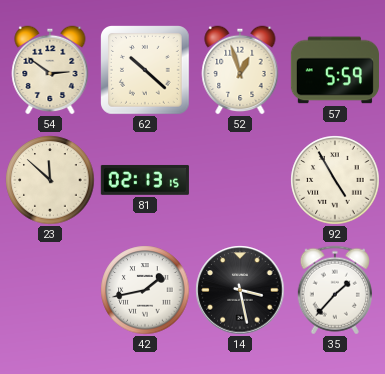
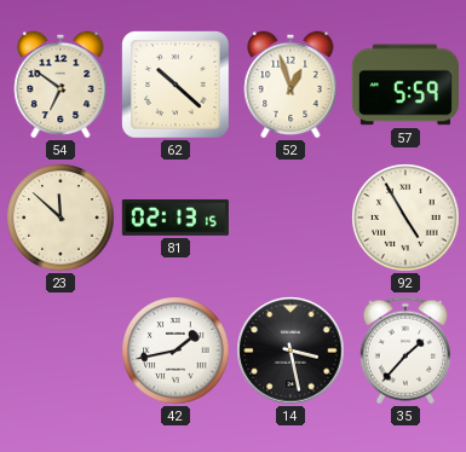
54: 2:51 -> 6:51 (61, 85)
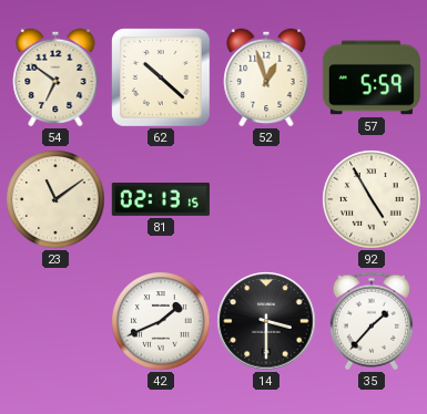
23: 11:52 -> 11:09 (55, 199)
42: 1:43 -> 1:41 (161, 321)
14: 3:28 -> 3:30 (266, 321)
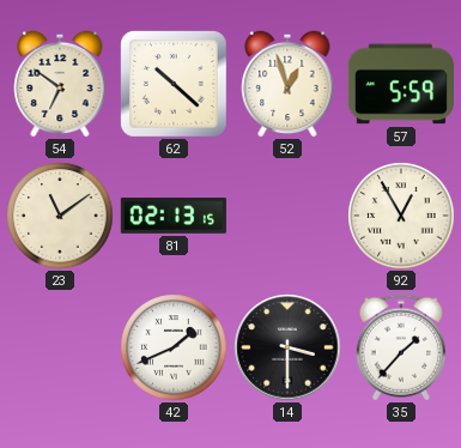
92: 4:55 -> 12:55 (401, 216)
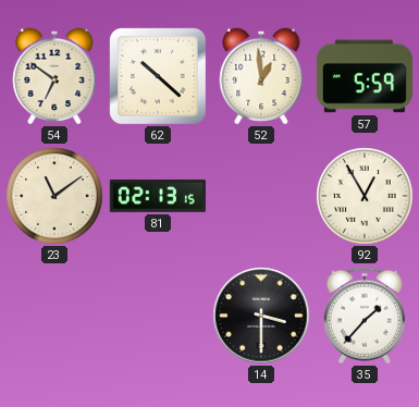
52: 12:57 -> 12:59 (261, 76)
42: 1:41 -> none (174, 347)
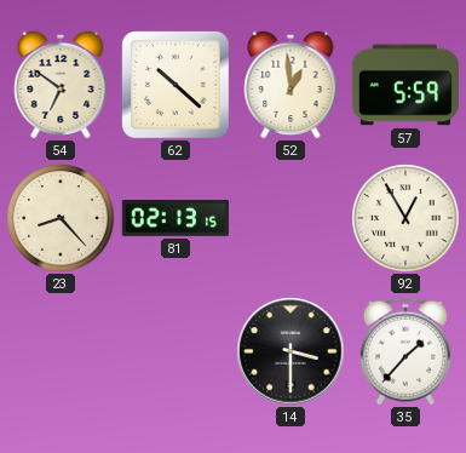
23: 11:09 -> 8:23 (61, 218)
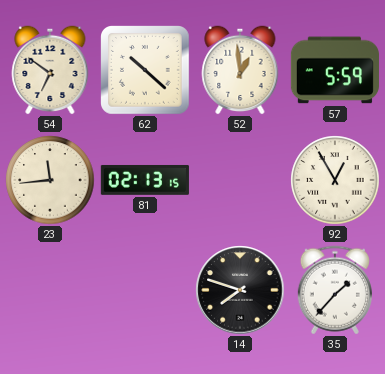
23: 8:23 -> 11:44 (50, 180)
14: 3:30 -> 7:48 (240, 290)
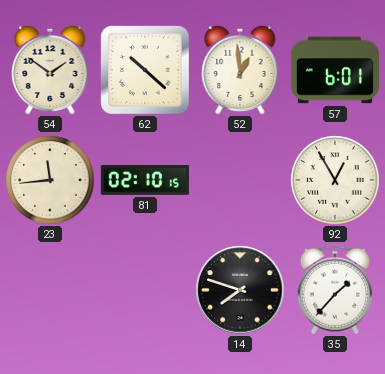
54: 6:51 -> 1:51 (50, 70)
57: 5:59 -> 6:01 (335, 70)
81: 02:13 -> 02:10 (145, 180)
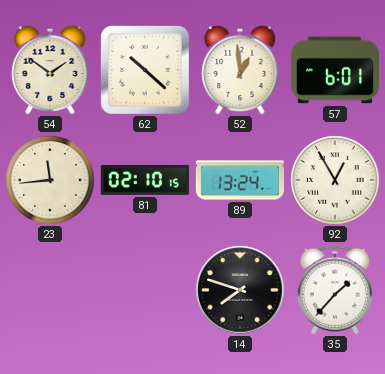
89: none -> 13:24 (239, 180)
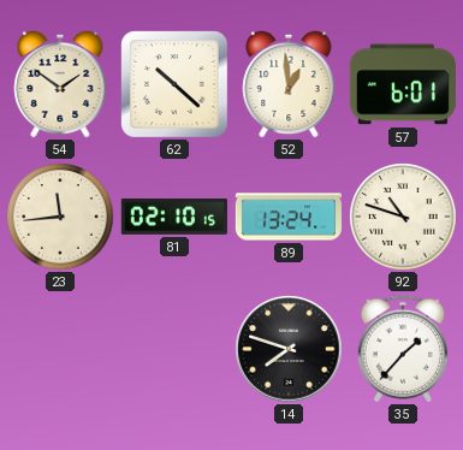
92: 12:55 -> 10:48 (403, 217)
